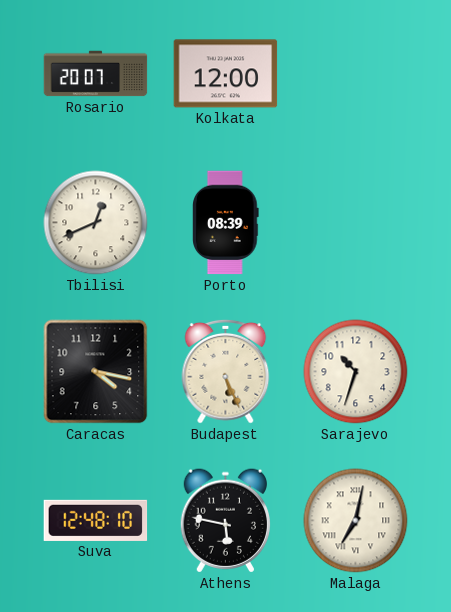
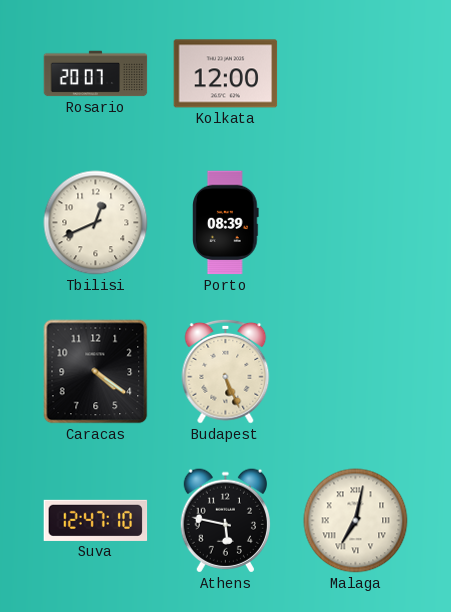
Caracas: 4:17 -> 4:21 (96, 372)
Sarajevo: 10:33 -> none (356, 372)
Suva: 12:48 -> 12:47 (96, 520)
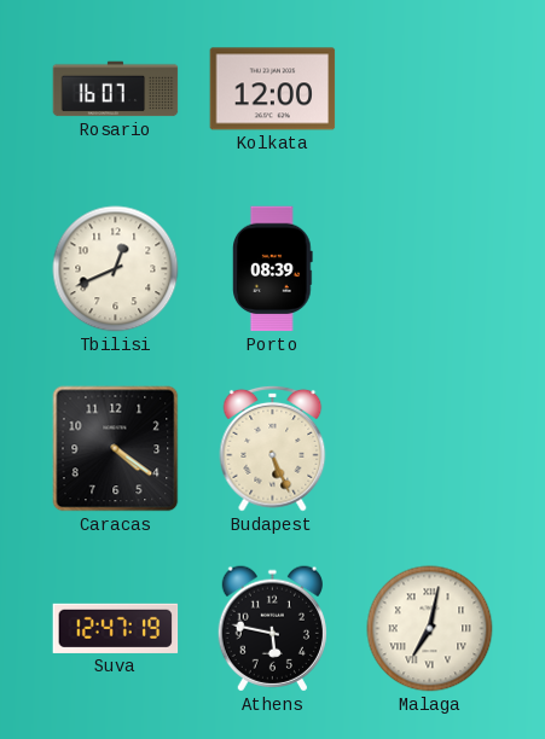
Rosario: 20:07 -> 16:07 (116, 89)
Suva: 12:47:10 -> 12:47:19 (116, 628)
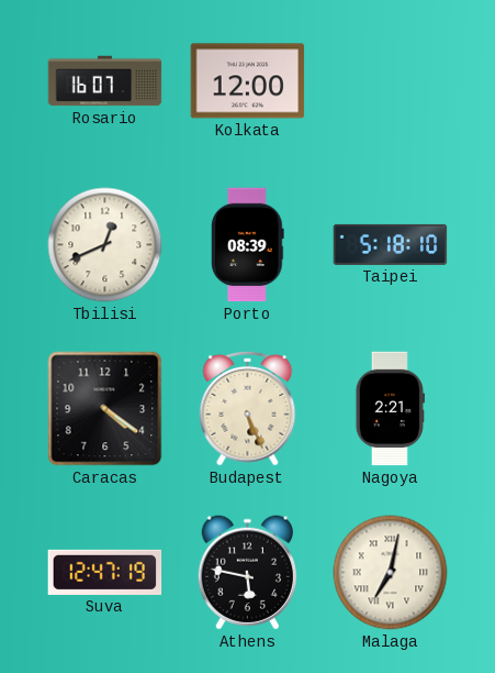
Taipei: none -> 5:18 (391, 244)
Nagoya: none -> 2:21 (390, 409)
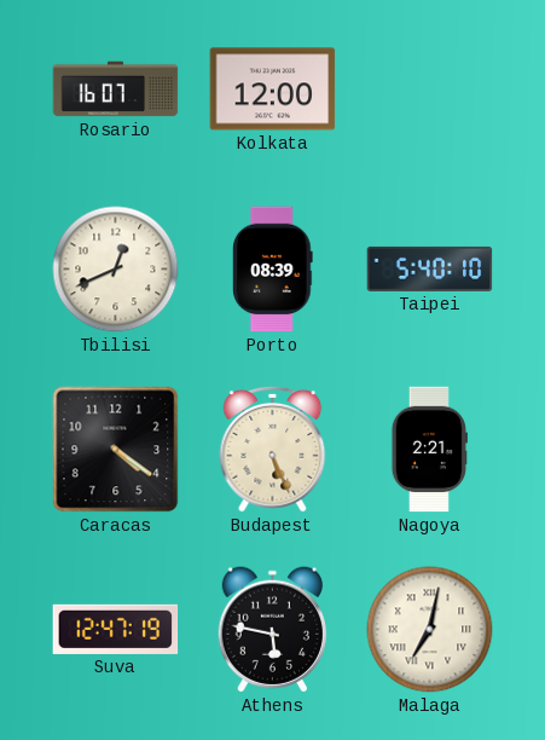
Taipei: 5:18 -> 5:40 (430, 268)
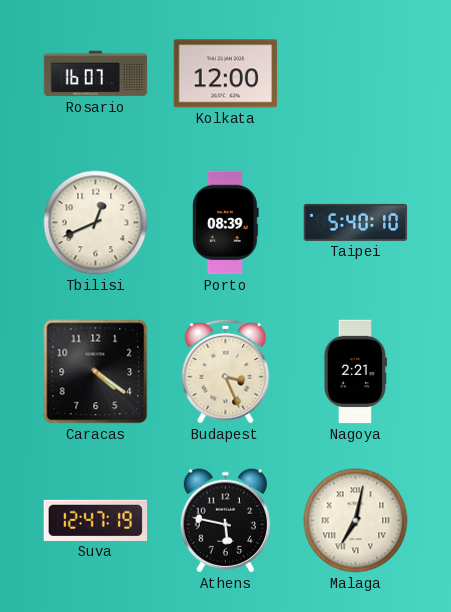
Budapest: 5:26 -> 3:26 (226, 371)
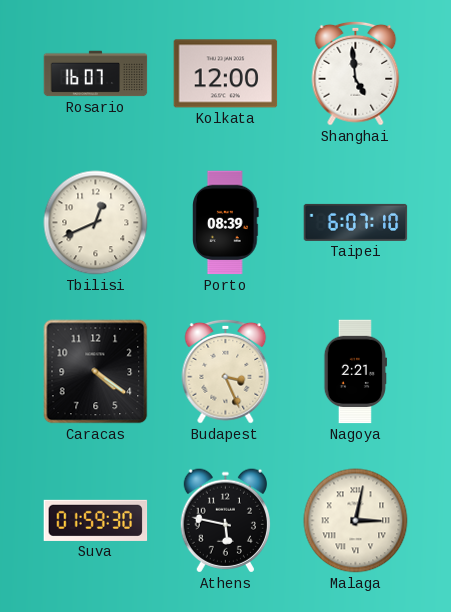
Shanghai: none -> 4:59 (356, 73)
Taipei: 5:40 -> 6:07 (356, 222)
Suva: 12:47 -> 01:59 (96, 520)
Malaga: 7:02 -> 3:02 (356, 521)
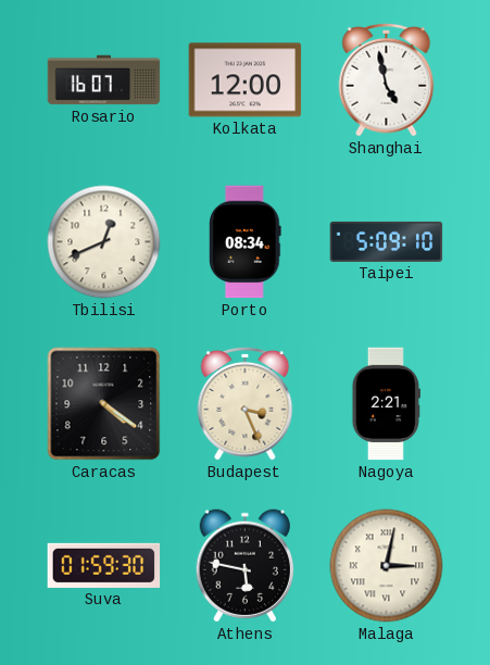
Shanghai: 4:59 -> 4:58 (387, 79)
Porto: 08:39 -> 08:34 (246, 242)
Taipei: 6:07 -> 5:09 (387, 241)
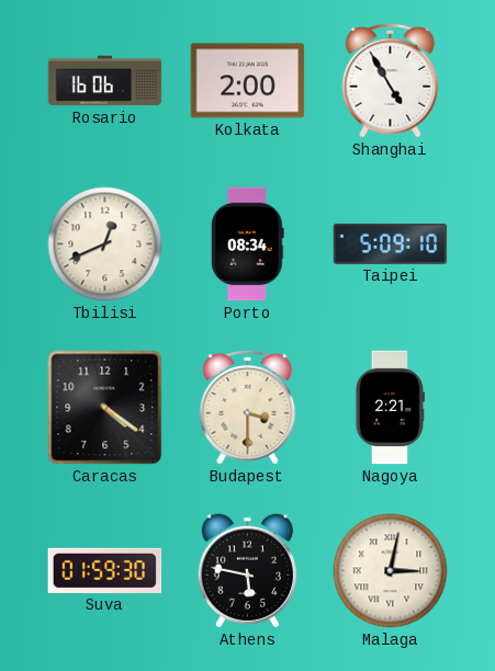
Rosario: 16:07 -> 16:06 (105, 81)
Kolkata: 12:00 -> 2:00 (248, 81)
Shanghai: 4:58 -> 4:55 (391, 80)
Budapest: 3:26 -> 3:30 (248, 407)
